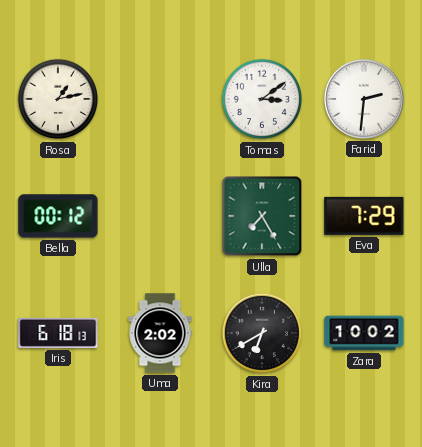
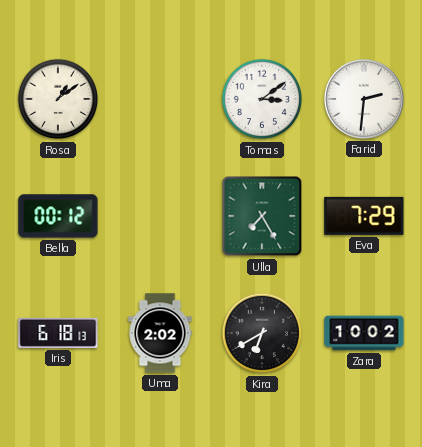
Rosa: 1:13 -> 1:09 (58, 99)
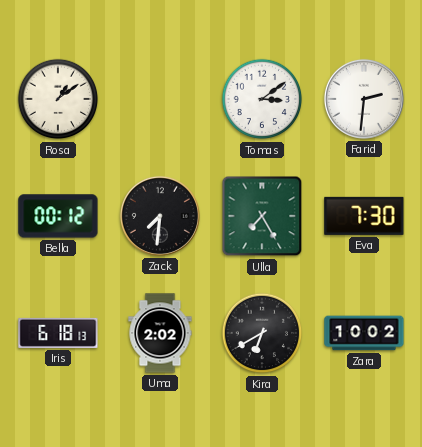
Zack: none -> 7:31 (160, 216)
Eva: 7:29 -> 7:30 (364, 216)
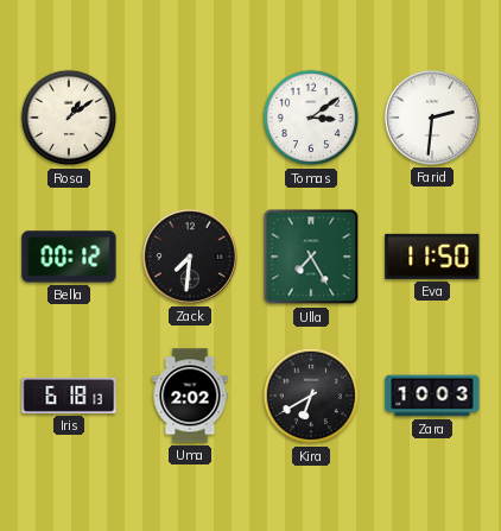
Eva: 7:30 -> 11:50 (432, 257)
Zara: 10:02 -> 10:03 (432, 396)
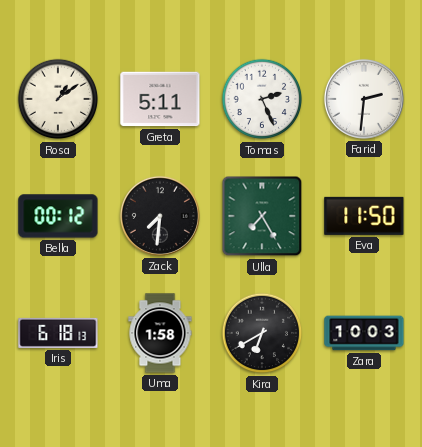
Greta: none -> 5:11 (160, 99)
Tomas: 3:09 -> 2:26 (262, 99)
Uma: 2:02 -> 1:58 (160, 333)
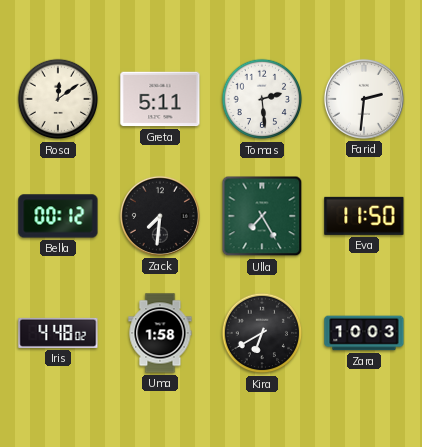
Rosa: 1:09 -> 12:09 (58, 99)
Tomas: 2:26 -> 2:29 (262, 99)
Iris: 6:18 -> 4:48 (58, 333)
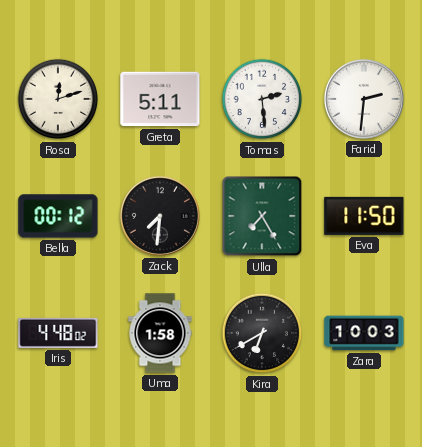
Rosa: 12:09 -> 12:12 (58, 99)
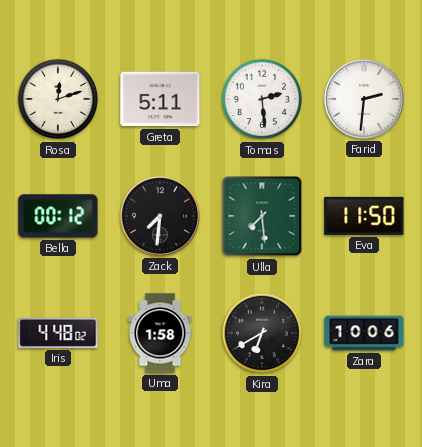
Ulla: 7:25 -> 7:29 (262, 216)
Zara: 10:03 -> 10:06 (364, 333)
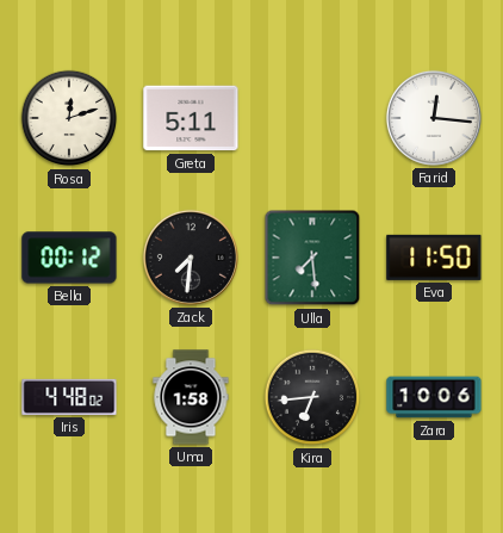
Tomas: 2:29 -> none (262, 99)
Farid: 2:31 -> 12:16 (434, 118)
Kira: 6:40 -> 6:44 (312, 397)
